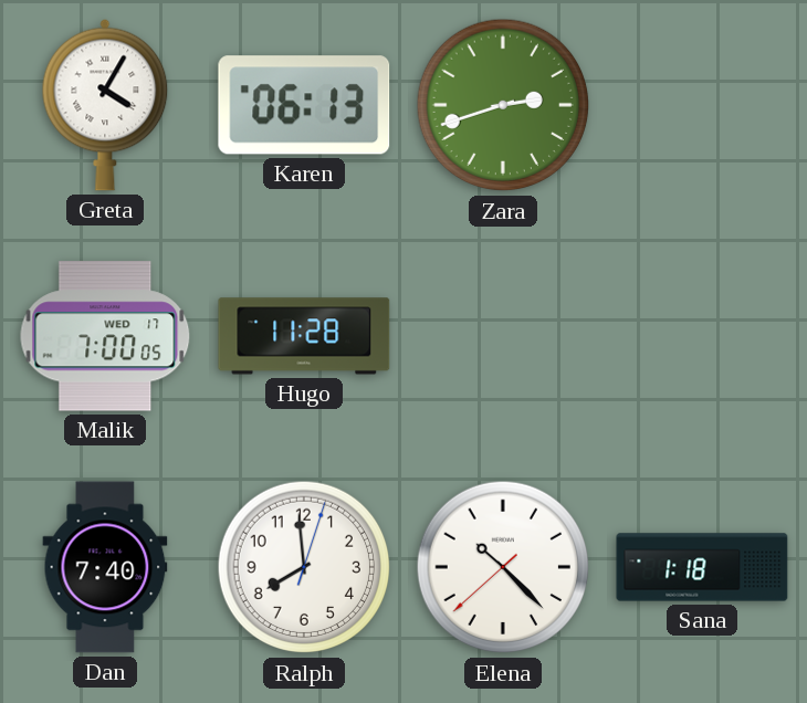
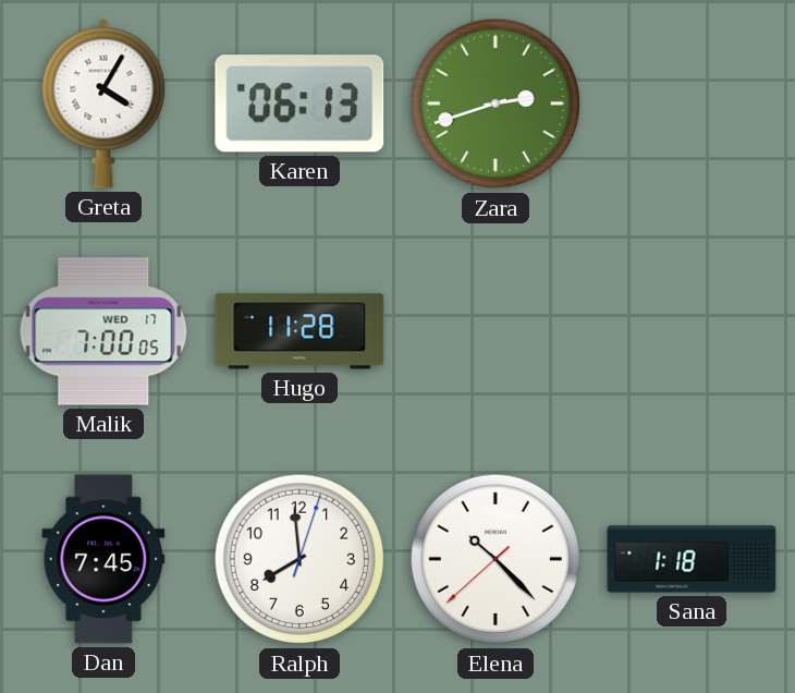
Dan: 7:40 -> 7:45 (103, 559)
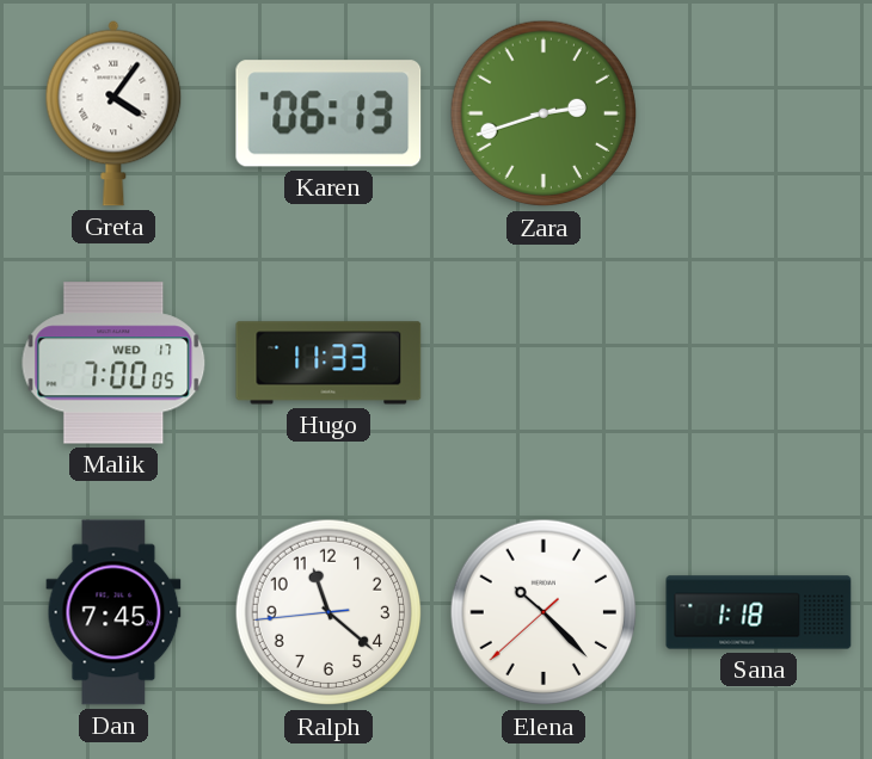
Greta: 4:05 -> 4:06 (113, 113)
Hugo: 11:28 -> 11:33 (328, 363)
Ralph: 7:59 -> 11:21 (328, 612)
